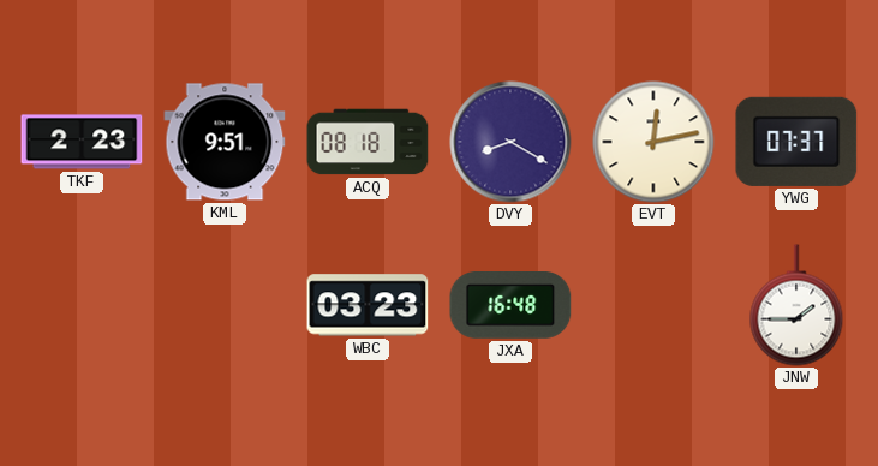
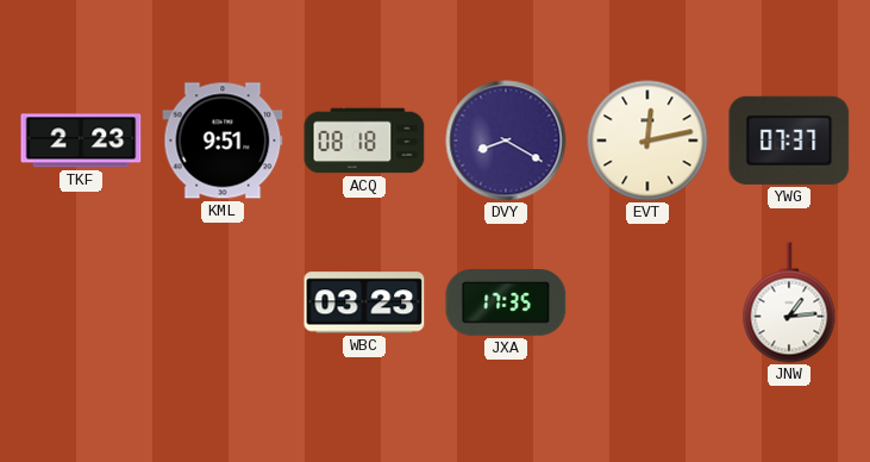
JXA: 16:48 -> 17:35 (506, 304)
JNW: 1:45 -> 1:14 (789, 302)
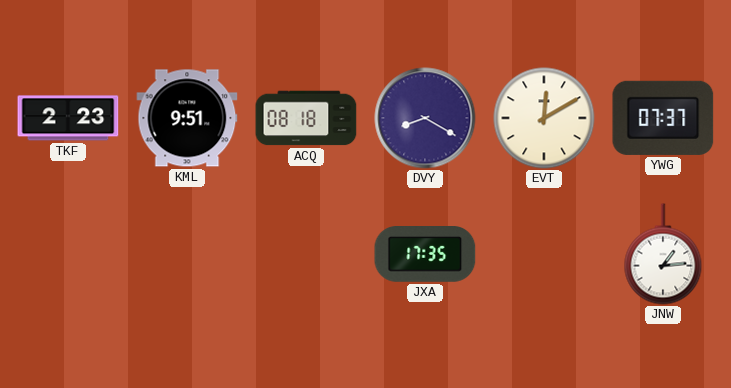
EVT: 12:13 -> 12:10 (544, 118)
WBC: 03:23 -> none (364, 302)
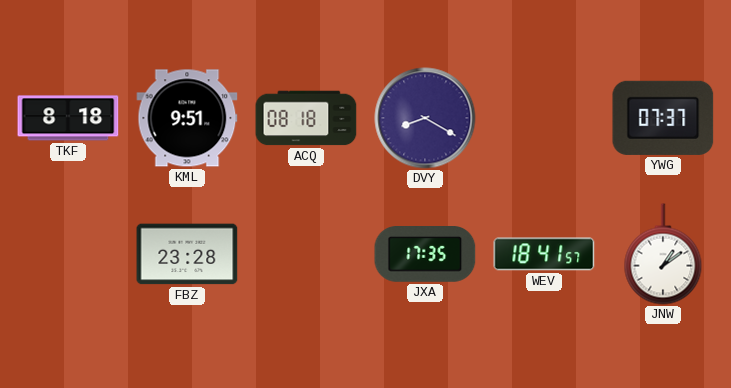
TKF: 2:23 -> 8:18 (68, 118)
EVT: 12:10 -> none (544, 118)
FBZ: none -> 23:28 (187, 254)
WEV: none -> 18:41 (544, 254)
JNW: 1:14 -> 1:09 (663, 254)
